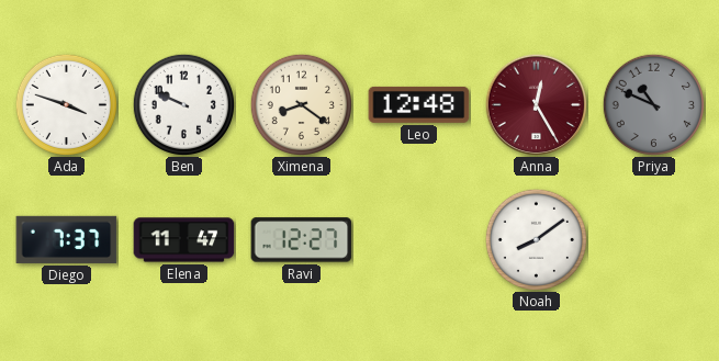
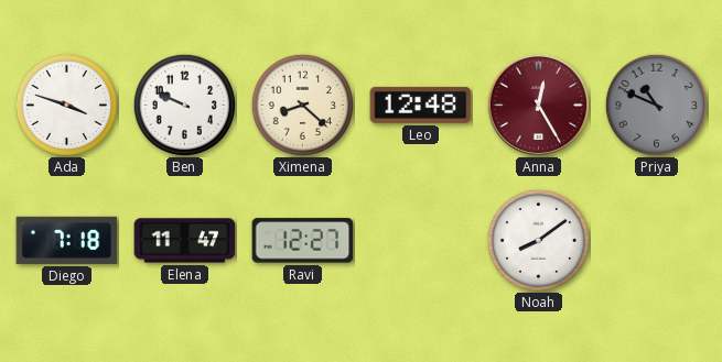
Ximena: 8:21 -> 8:22 (302, 105)
Diego: 7:37 -> 7:18 (67, 240)
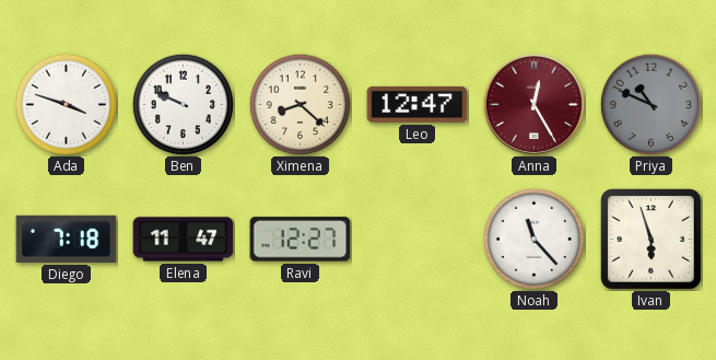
Leo: 12:48 -> 12:47 (418, 104)
Noah: 8:09 -> 11:23 (533, 239)
Ivan: none -> 5:57 (652, 240)
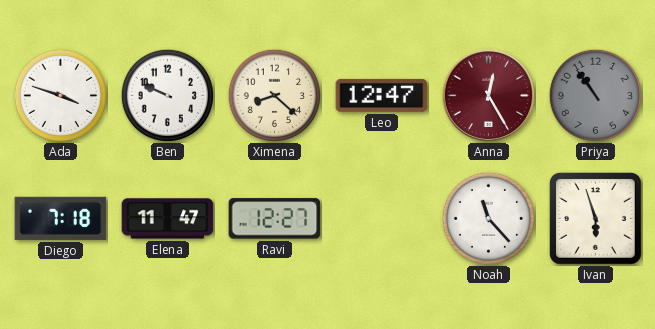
Priya: 10:49 -> 10:54 (595, 95)
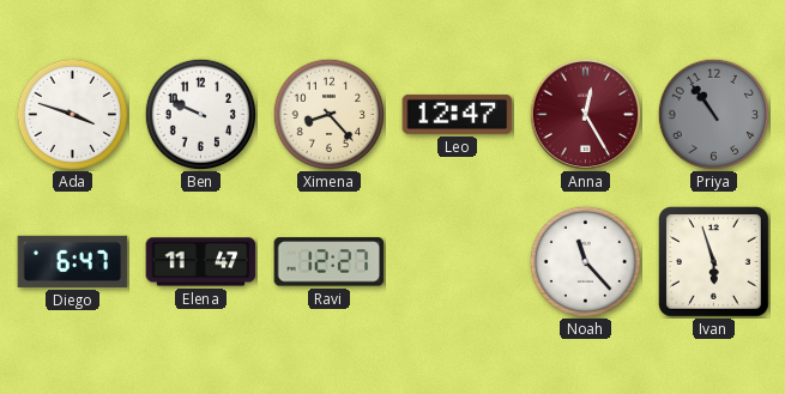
Ximena: 8:22 -> 8:23 (328, 114)
Diego: 7:18 -> 6:47 (73, 261)
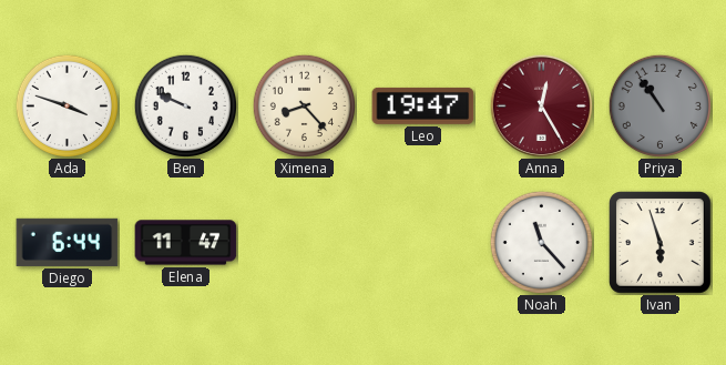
Leo: 12:47 -> 19:47 (423, 105)
Diego: 6:47 -> 6:44 (68, 242)
Ravi: 12:27 -> none (330, 262)
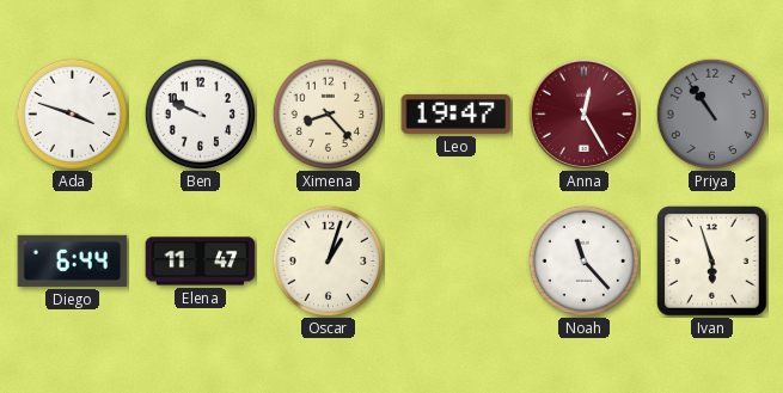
Oscar: none -> 1:03 (328, 260)
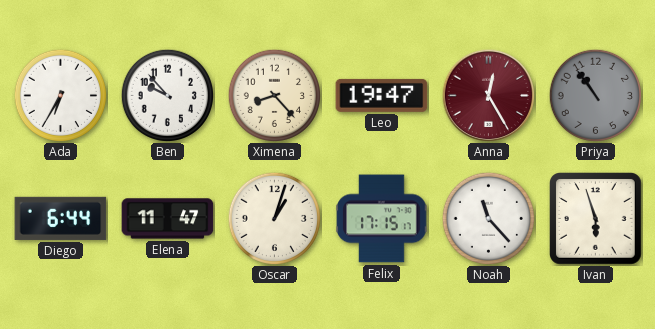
Ada: 3:48 -> 6:35 (60, 95)
Ben: 9:49 -> 9:53 (167, 95)
Felix: none -> 17:15 (382, 219)
